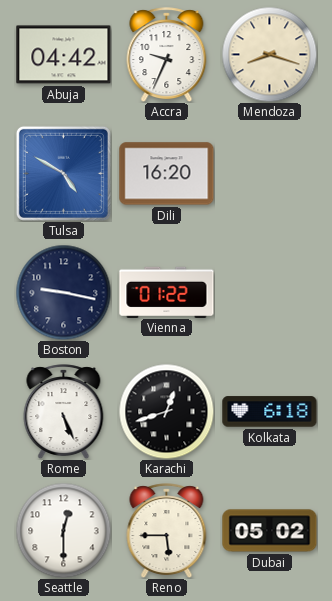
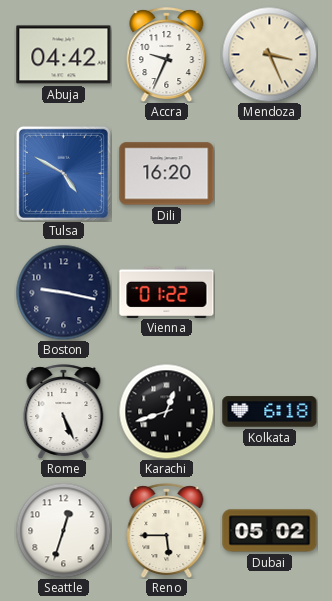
Mendoza: 8:18 -> 3:26 (269, 54)
Seattle: 12:30 -> 12:33 (63, 530)
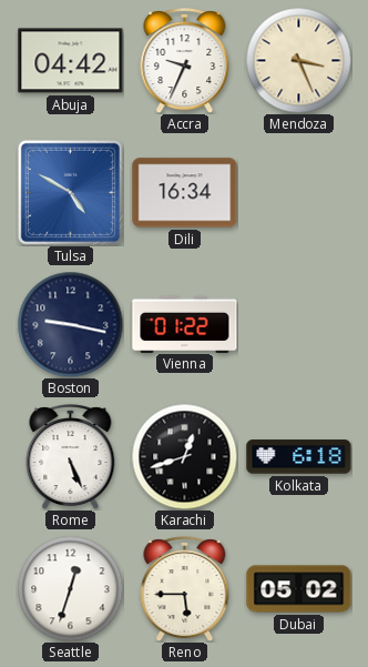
Dili: 16:20 -> 16:34 (185, 193)
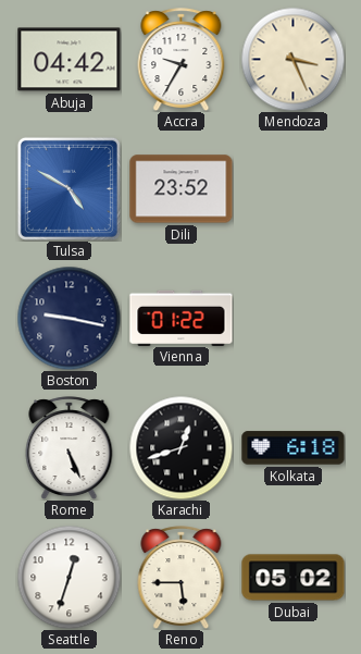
Accra: 9:34 -> 9:35 (182, 60)
Dili: 16:34 -> 23:52 (182, 189)
